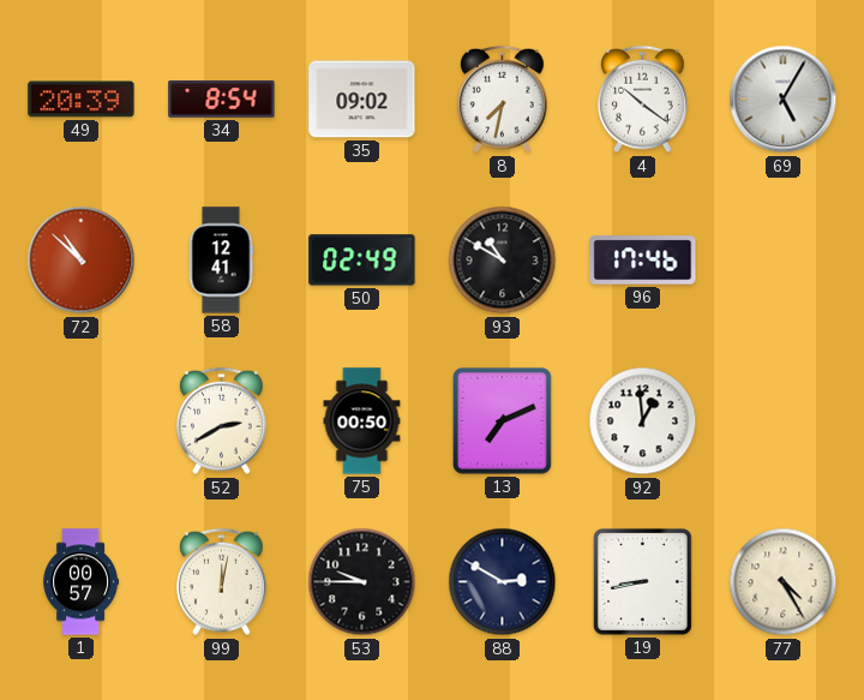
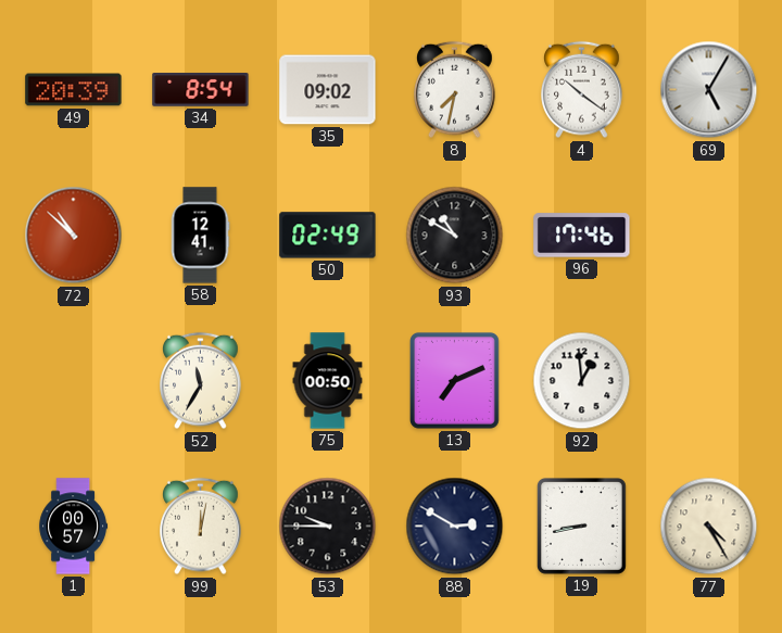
52: 2:40 -> 11:35 (201, 381)
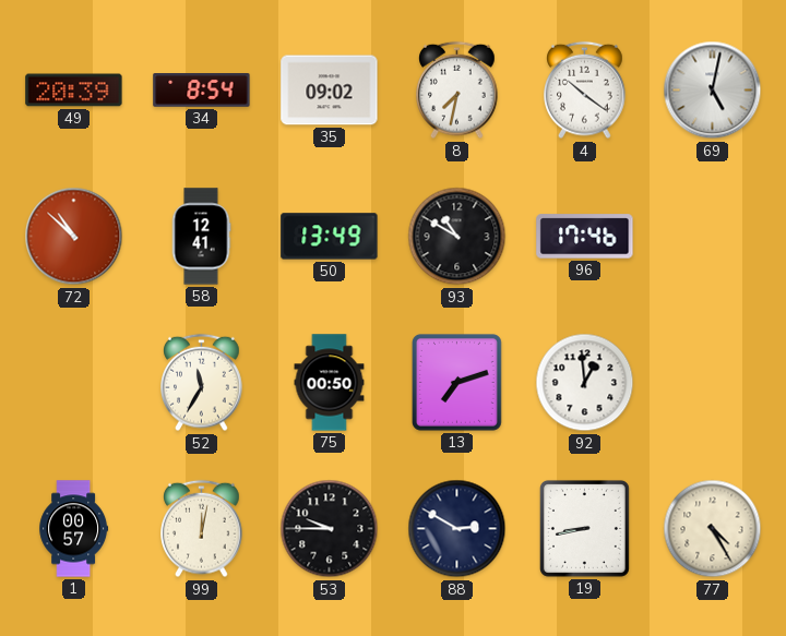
69: 5:05 -> 5:02 (713, 91)
50: 02:49 -> 13:49 (330, 237)
13: 7:11 -> 7:12 (456, 382)
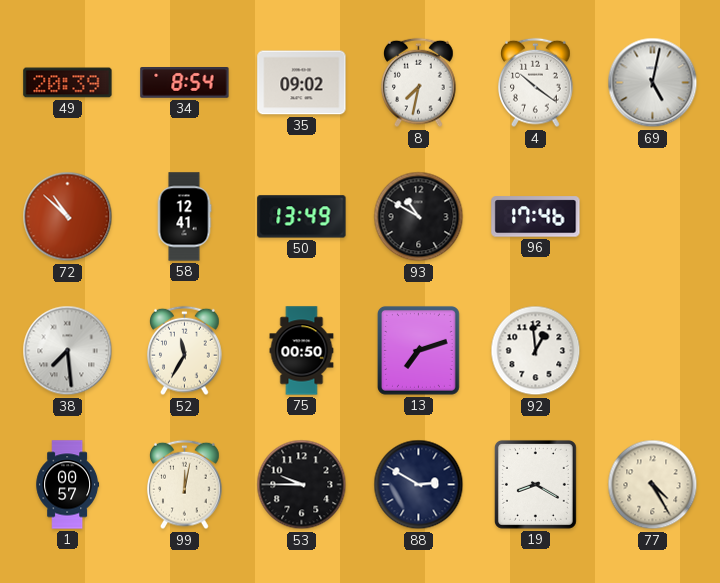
38: none -> 7:29 (68, 351)
19: 8:43 -> 8:20 (535, 484)
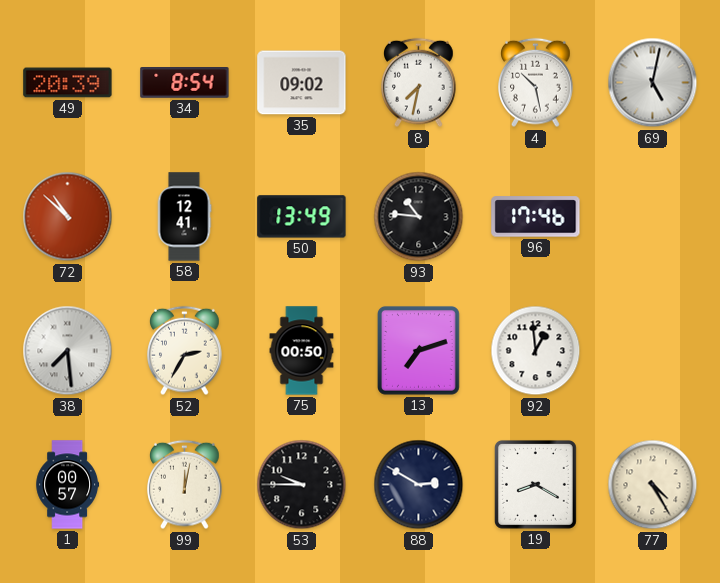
4: 10:21 -> 10:28 (536, 83)
93: 10:50 -> 10:46 (419, 217)
52: 11:35 -> 2:35 (185, 351)
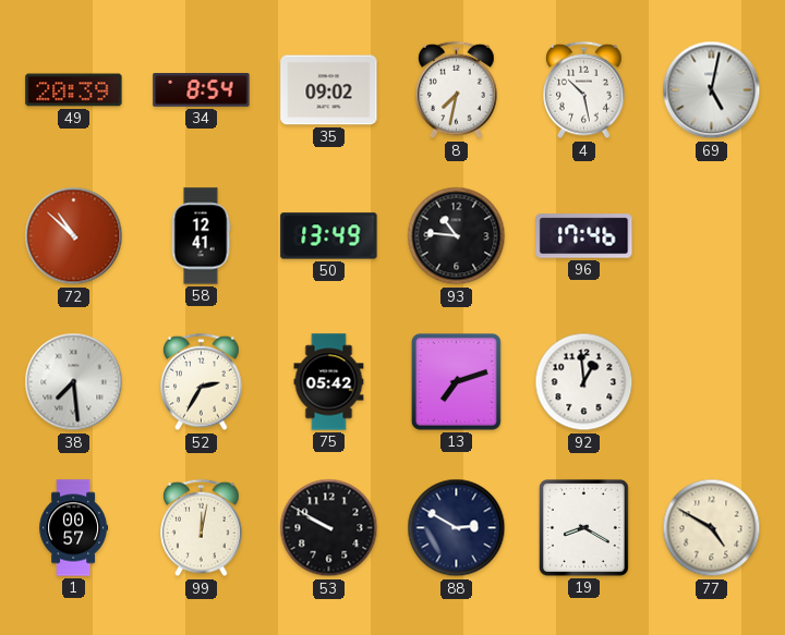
75: 00:50 -> 05:42 (329, 382)
53: 9:45 -> 9:50 (329, 528)
77: 4:25 -> 4:50 (712, 528)
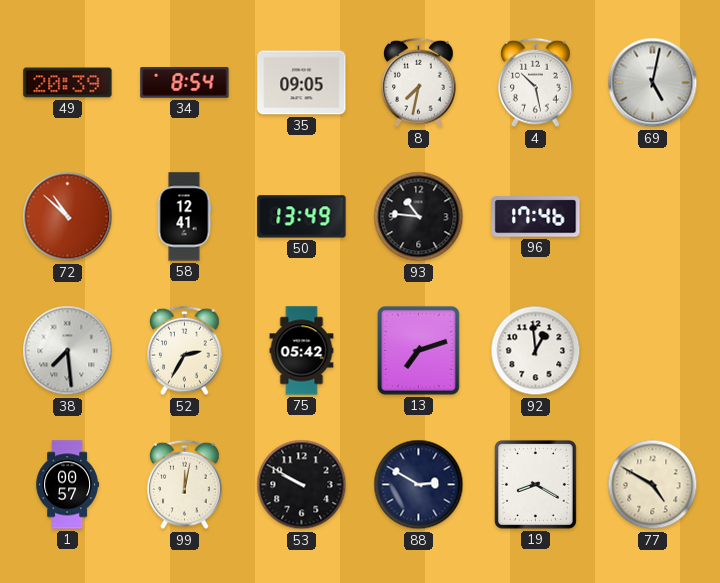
35: 09:02 -> 09:05 (302, 83)
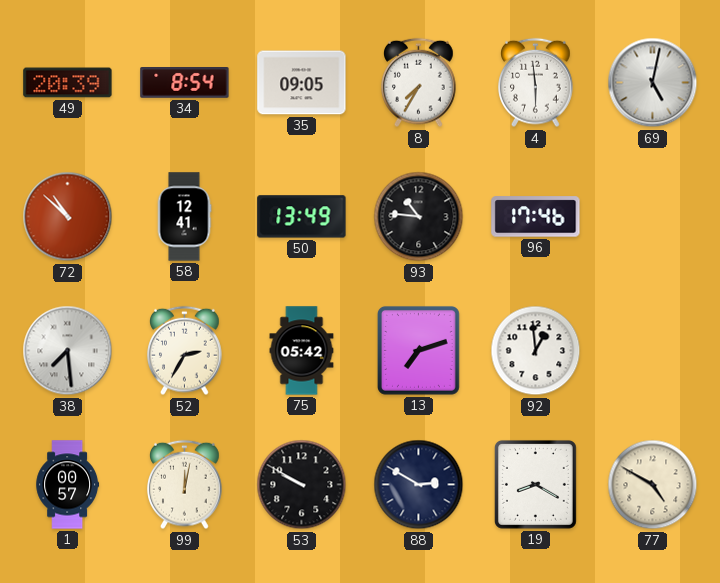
8: 7:32 -> 7:35 (419, 83)
4: 10:28 -> 5:59 (536, 83)
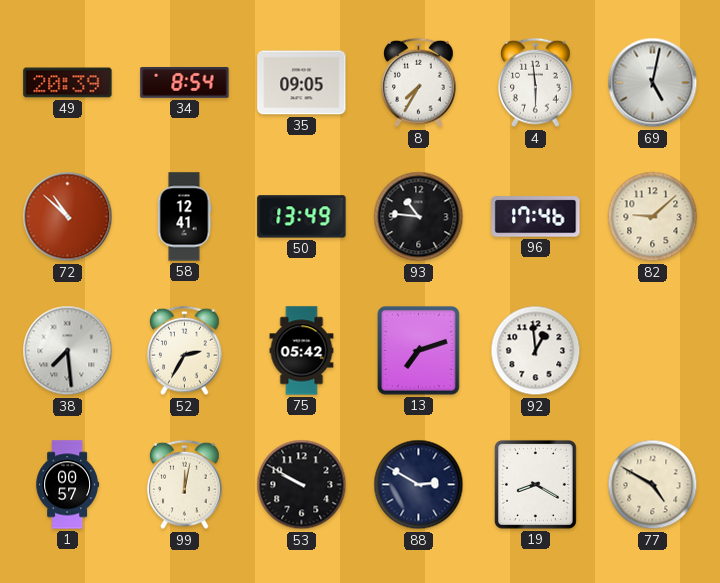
82: none -> 9:08 (653, 217)
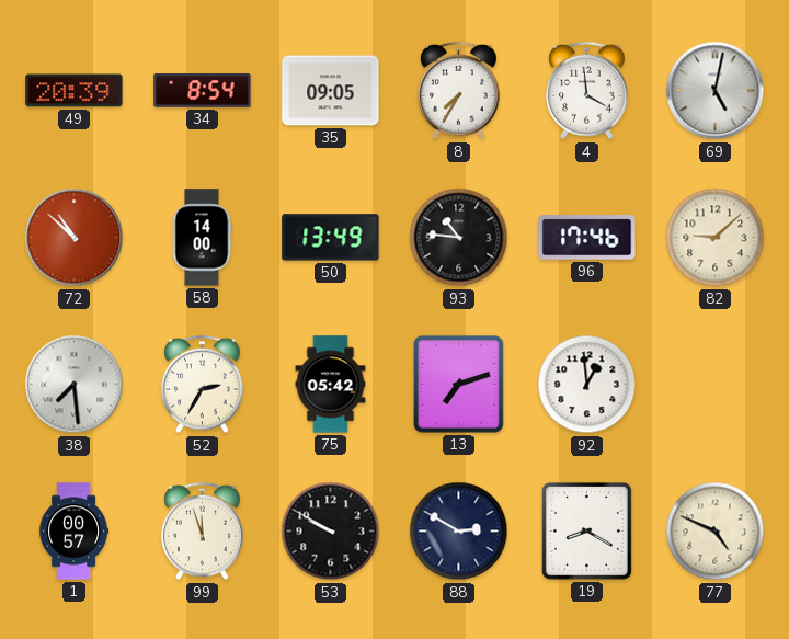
4: 5:59 -> 3:59 (587, 91)
58: 12:41 -> 14:00 (202, 238)
99: 12:02 -> 11:57 (203, 532)
77: 4:50 -> 4:49 (716, 532)
